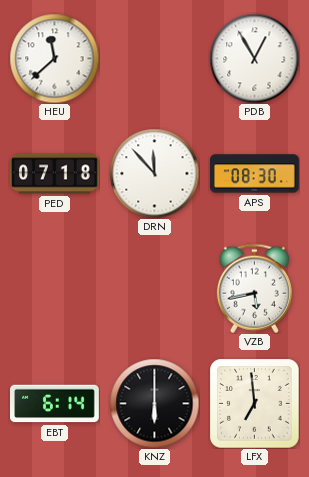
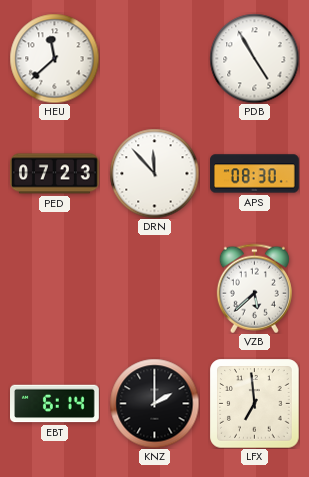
PDB: 12:55 -> 4:55 (254, 58)
PED: 07:18 -> 07:23 (55, 174)
VZB: 5:43 -> 5:38 (254, 288)
KNZ: 6:00 -> 2:00 (154, 403)
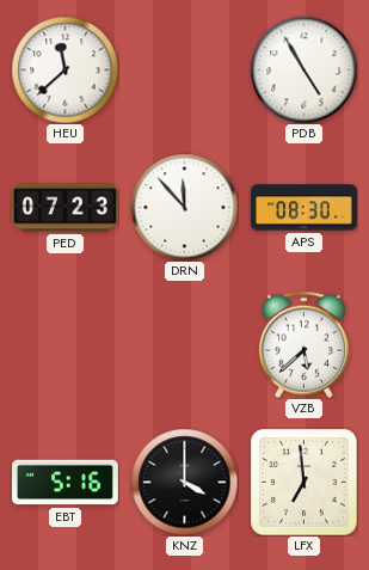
EBT: 6:14 -> 5:16 (66, 483)
KNZ: 2:00 -> 4:00 (184, 482)
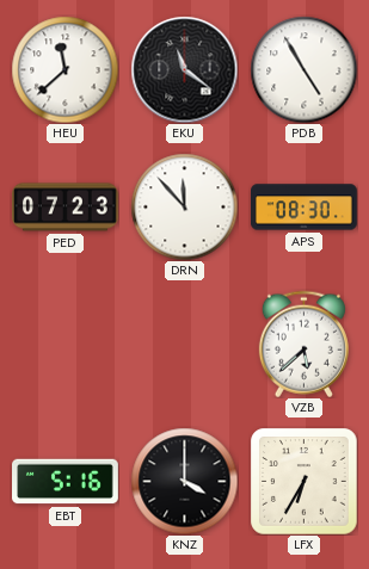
EKU: none -> 11:21 (184, 69)
LFX: 6:59 -> 6:35 (303, 481)
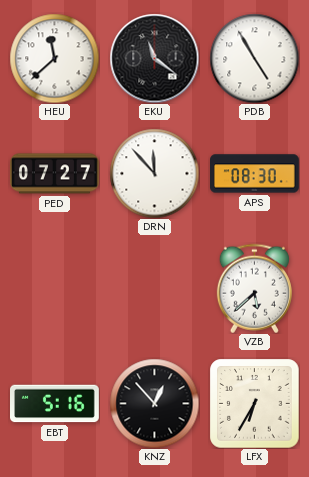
PED: 07:23 -> 07:27 (55, 174)
KNZ: 4:00 -> 12:53 (154, 403)
